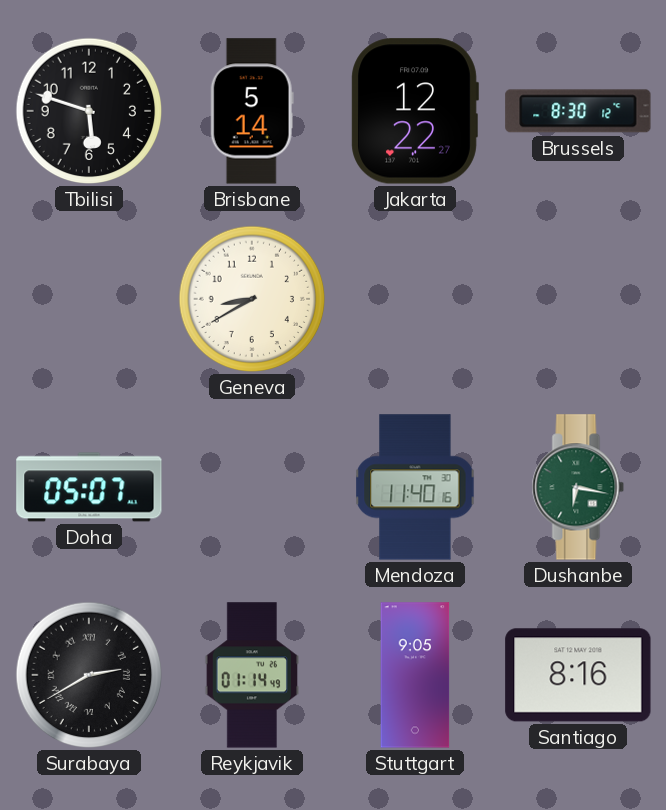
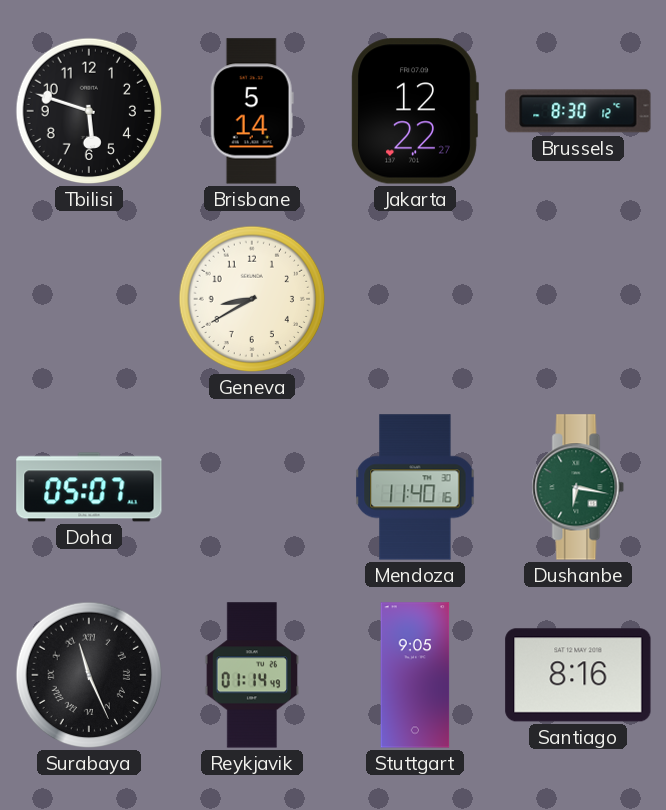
Surabaya: 2:40 -> 11:26 (89, 675)
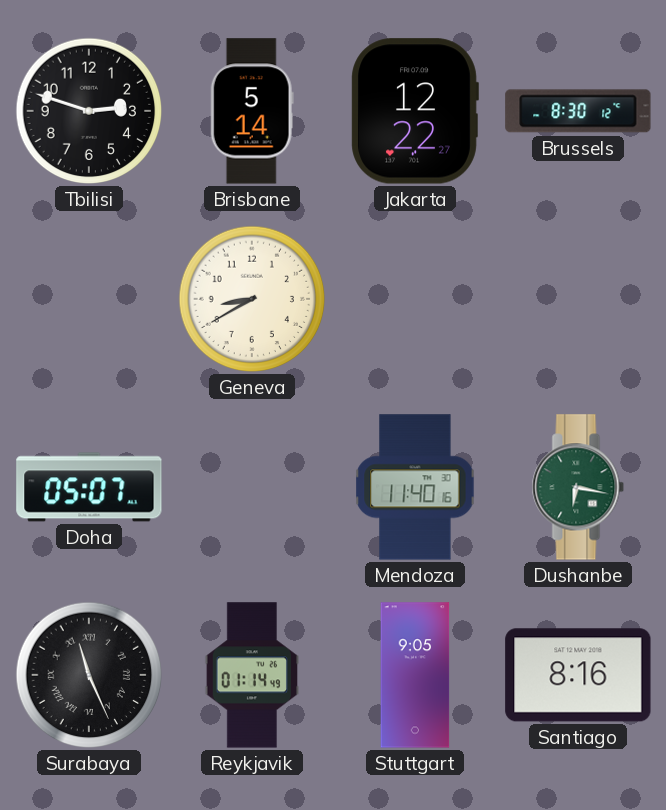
Tbilisi: 5:48 -> 2:48 (89, 111)
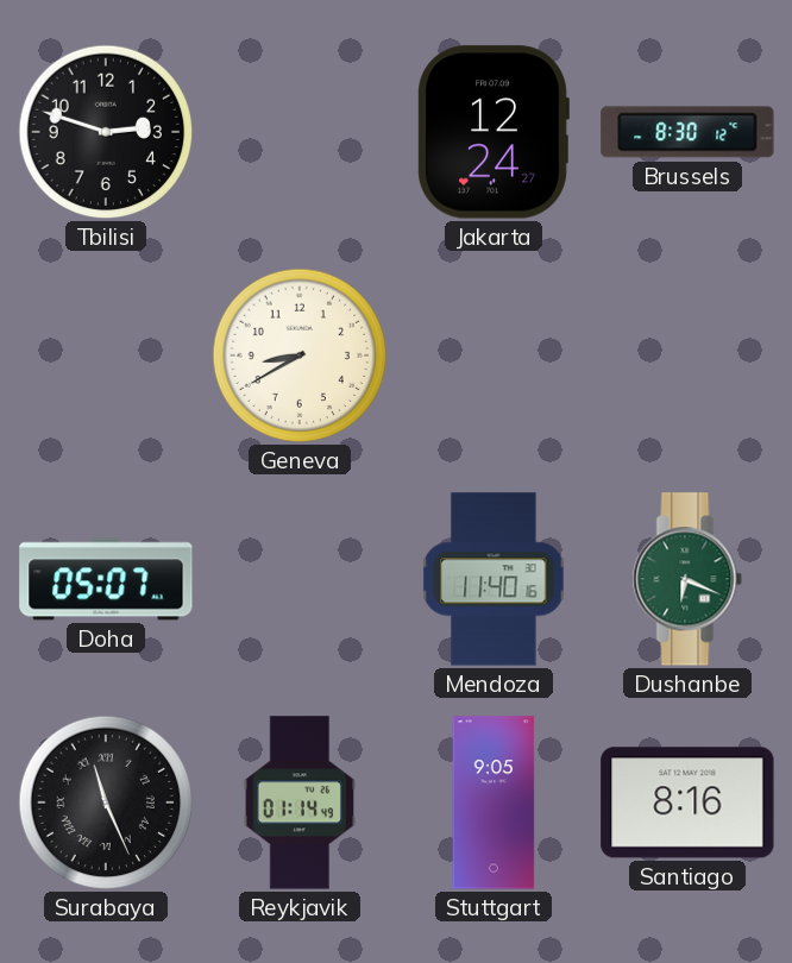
Brisbane: 5:14 -> none (252, 111)
Jakarta: 12:22 -> 12:24 (494, 132)
Dushanbe: 6:17 -> 6:19 (687, 579)
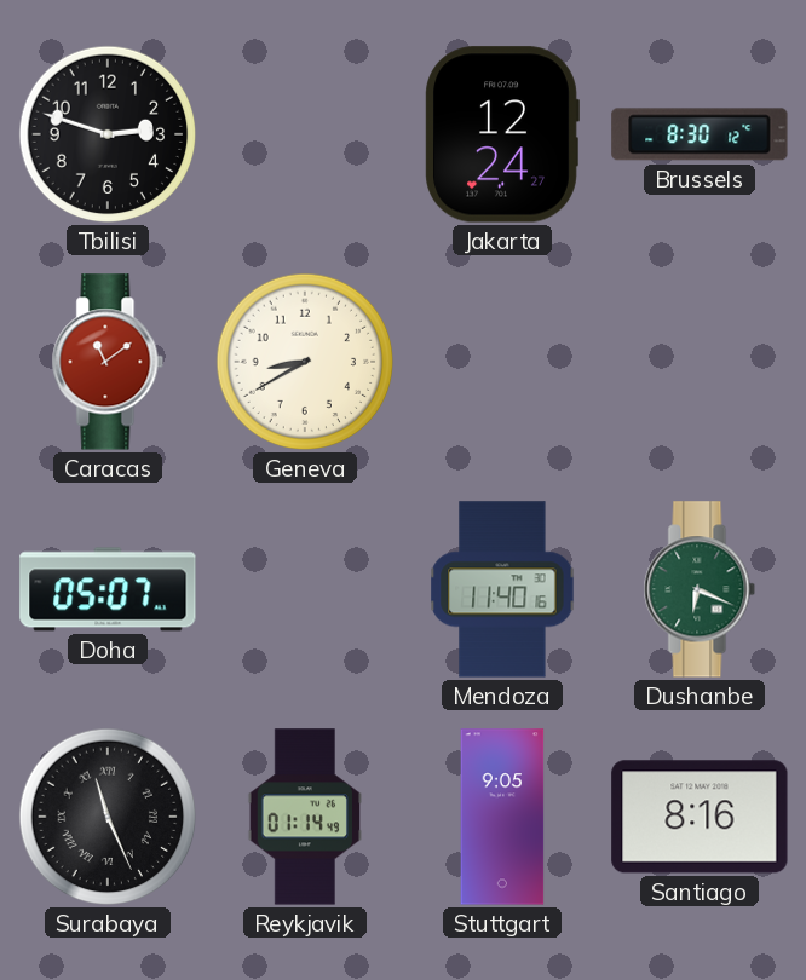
Caracas: none -> 11:09 (108, 362)
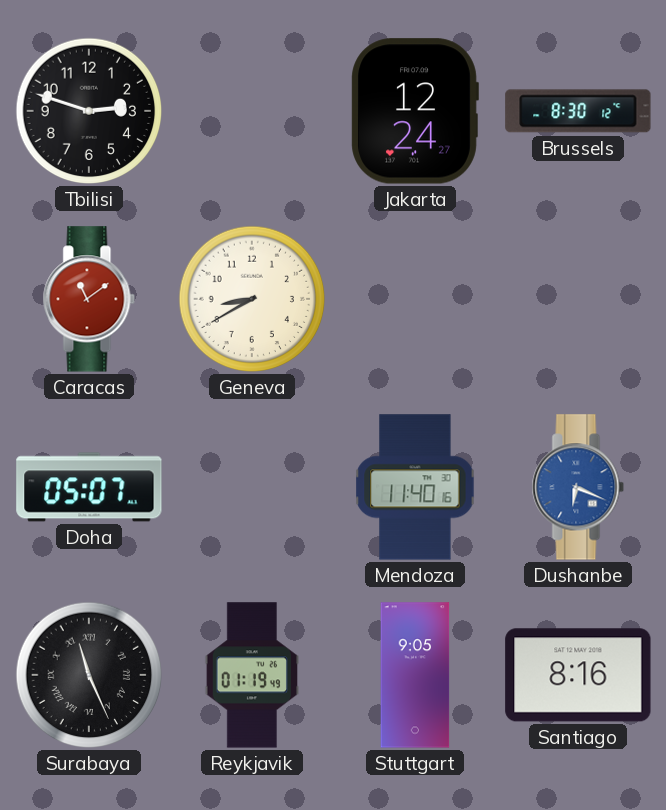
Dushanbe dial: green -> blue (578, 487)
Reykjavik: 01:14 -> 01:19 (251, 675)
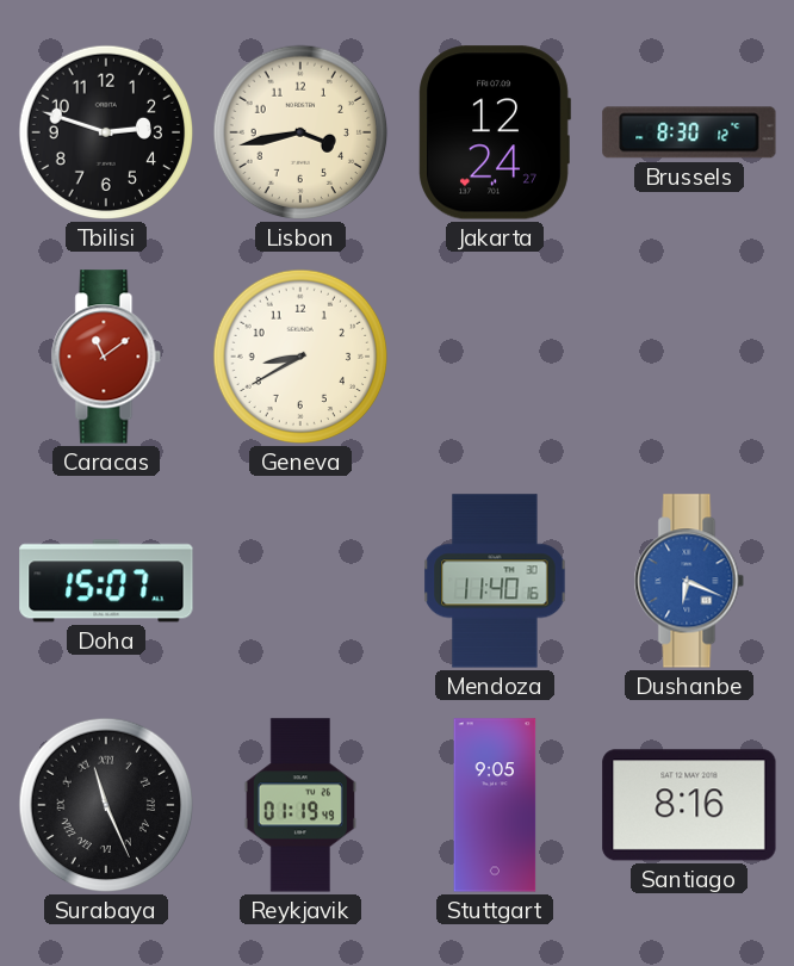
Lisbon: none -> 3:43 (300, 132)
Doha: 05:07 -> 15:07 (106, 581)
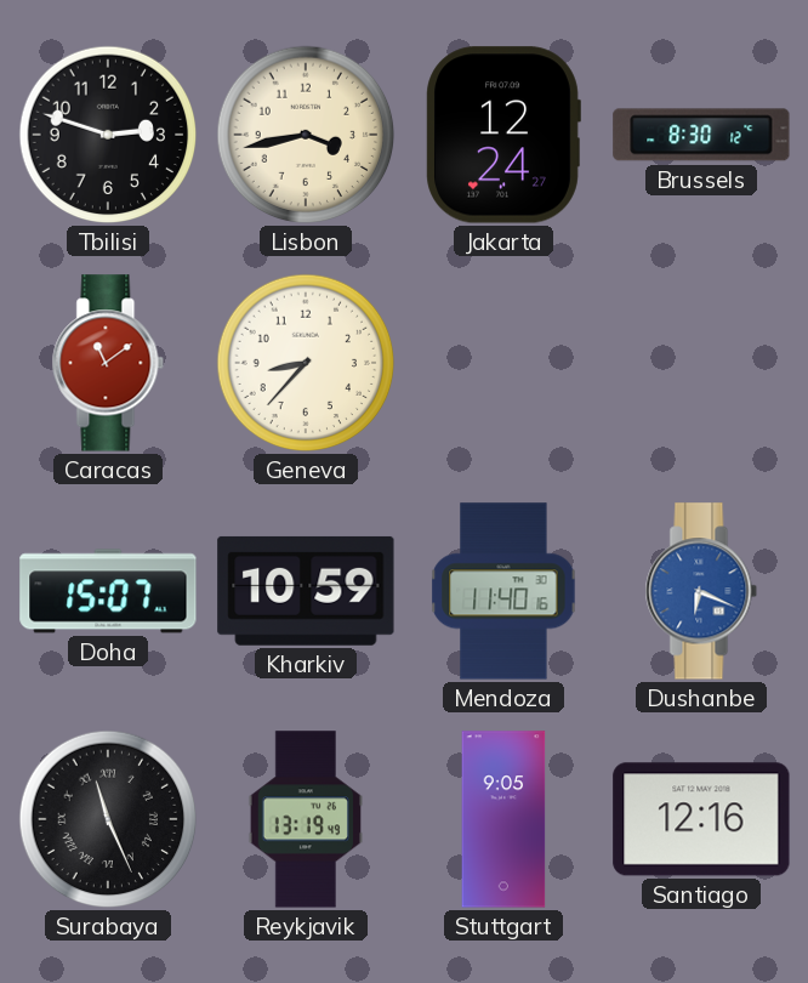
Geneva: 8:40 -> 8:37 (306, 363)
Kharkiv: none -> 10:59 (306, 591)
Reykjavik: 01:19 -> 13:19 (305, 819)
Santiago: 8:16 -> 12:16 (701, 819)
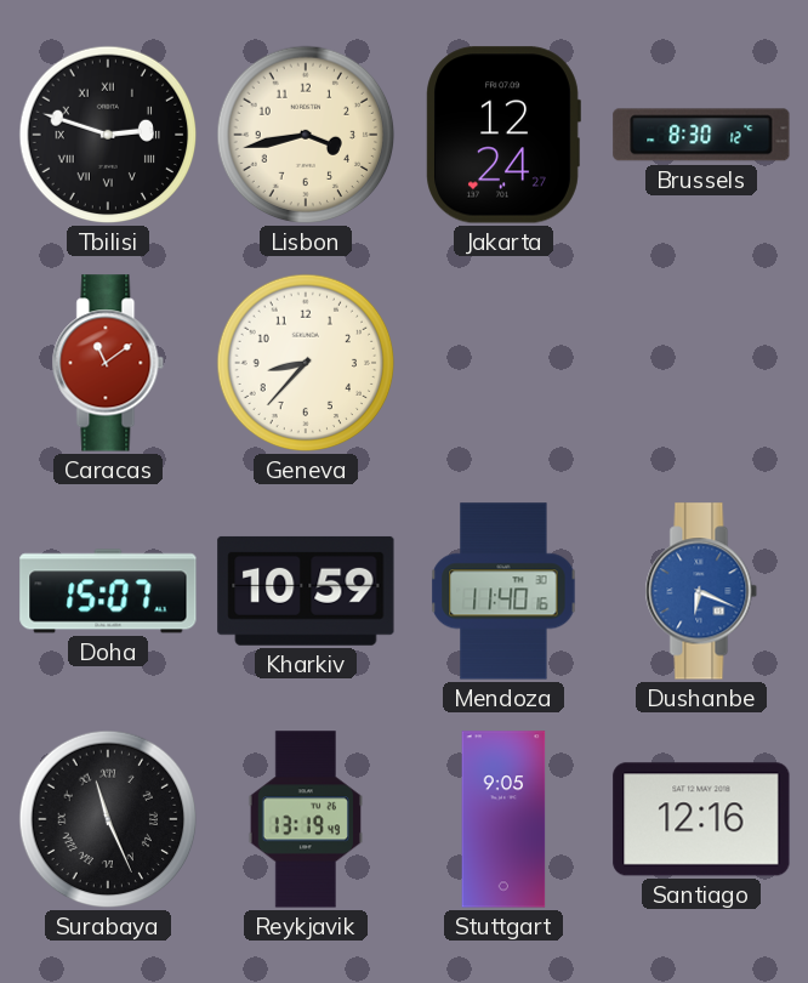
Tbilisi numerals: Arabic -> Roman (108, 135)
